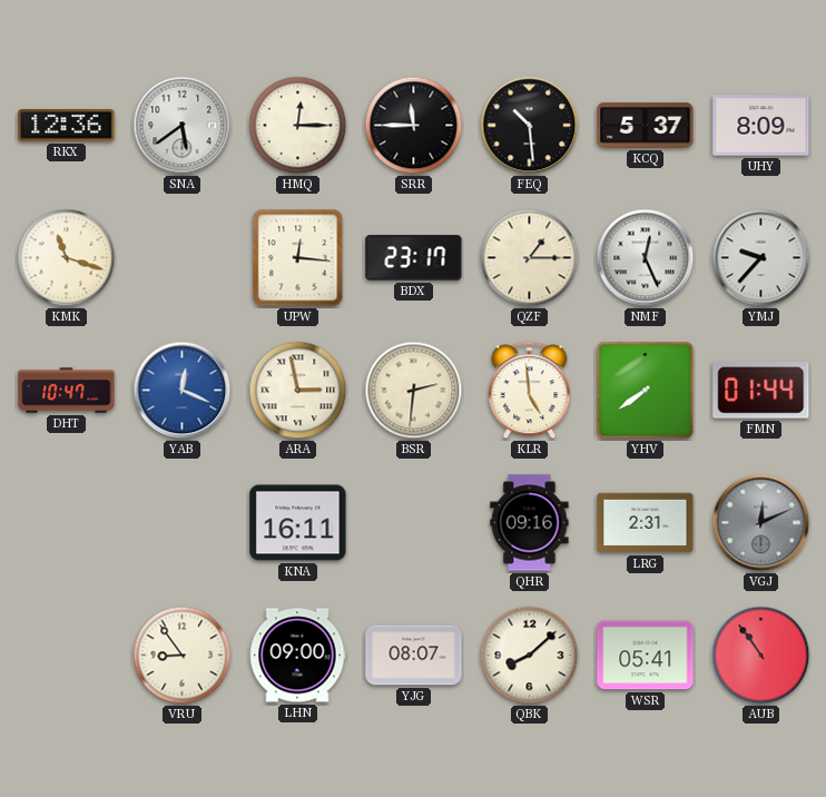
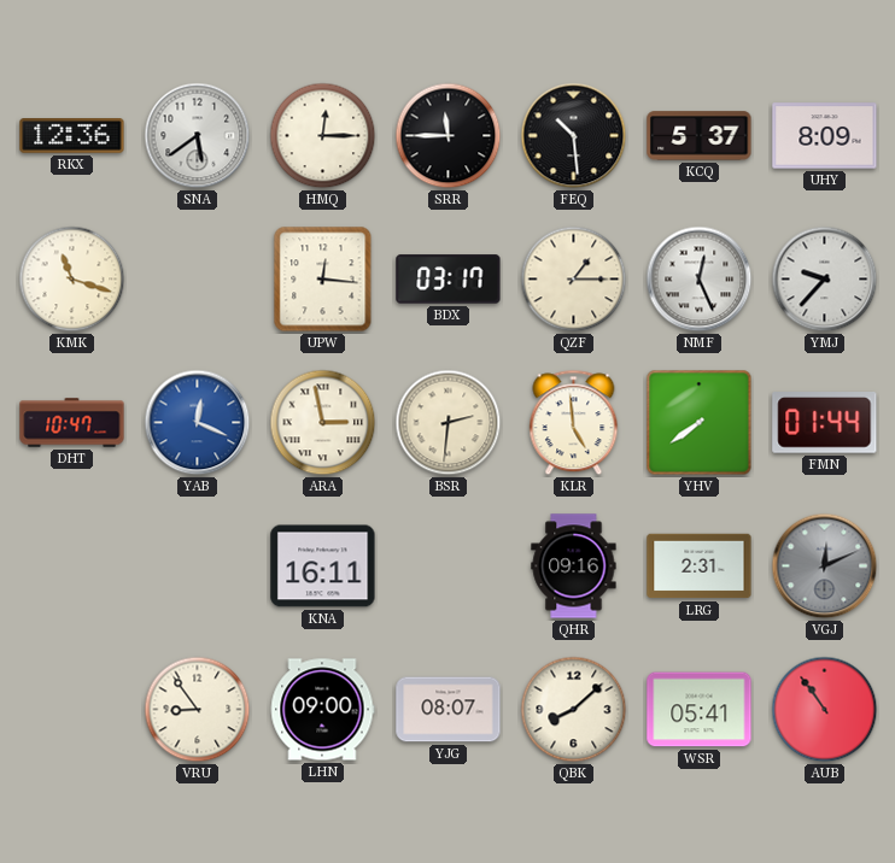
BDX: 23:17 -> 03:17 (449, 280)
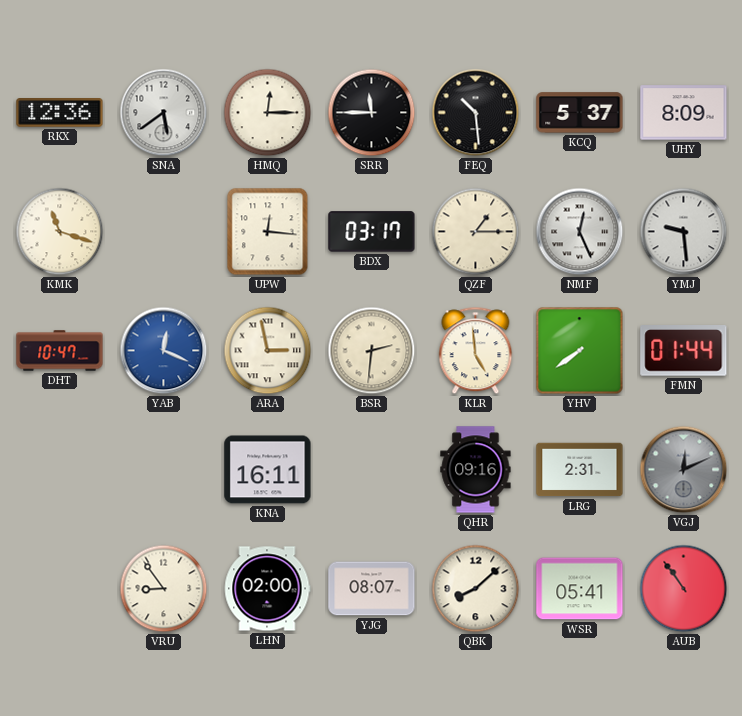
YMJ: 9:37 -> 9:29 (684, 232)
LHN: 09:00 -> 02:00 (267, 589)
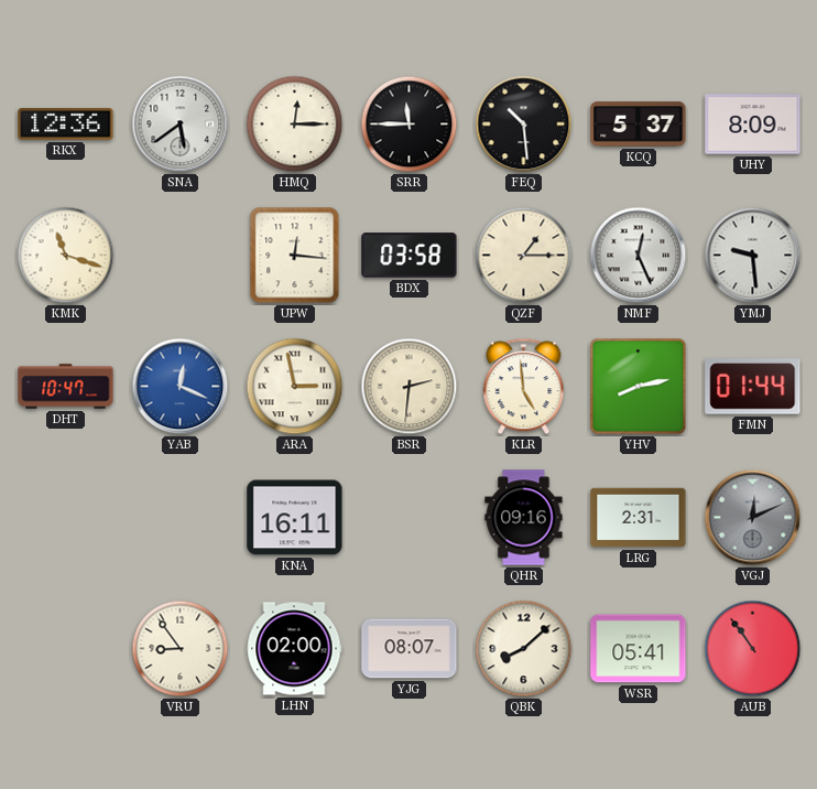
BDX: 03:17 -> 03:58 (410, 256)
YHV: 7:39 -> 8:13 (639, 387)
